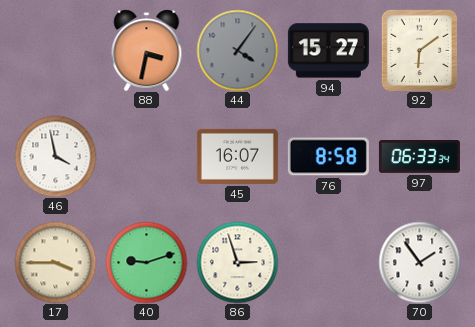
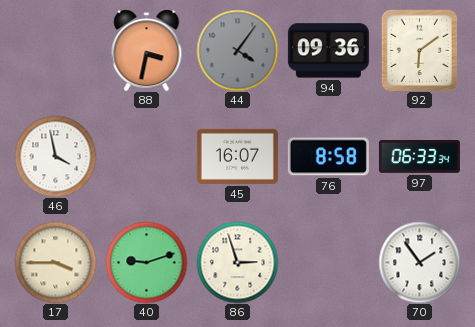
94: 15:27 -> 09:36 (328, 51)
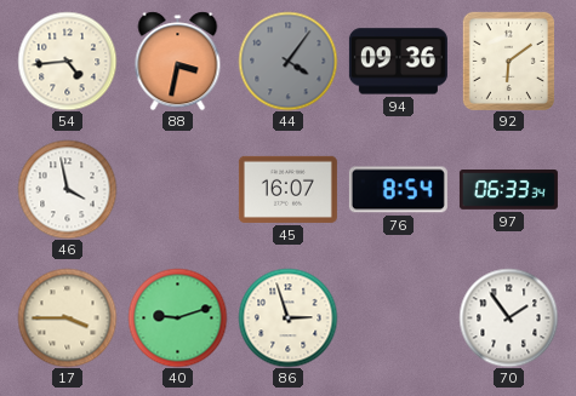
54: none -> 4:44 (67, 61)
76: 8:58 -> 8:54 (398, 190)
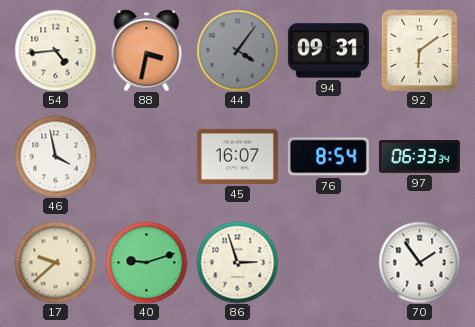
94: 09:36 -> 09:31 (328, 51)
17: 3:45 -> 9:38 (55, 262)
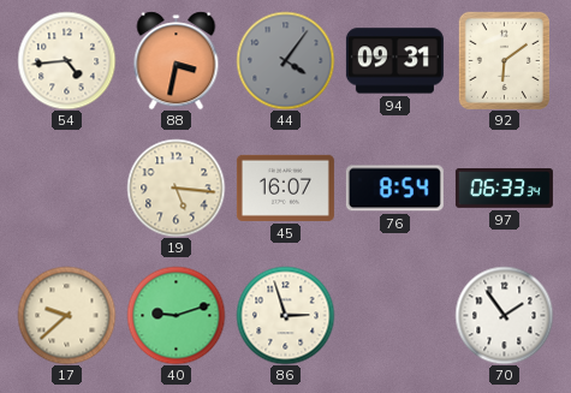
46: 3:58 -> none (55, 156)
19: none -> 5:16 (176, 187)
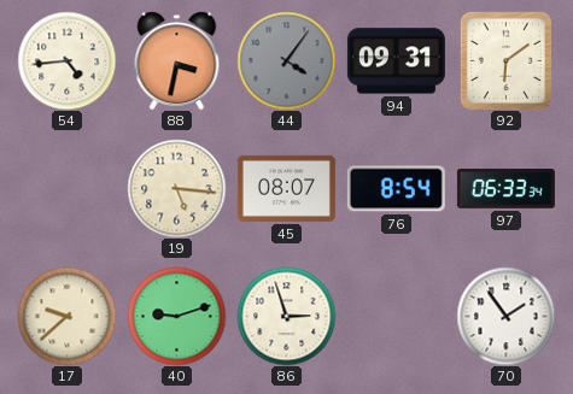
45: 16:07 -> 08:07 (286, 188)
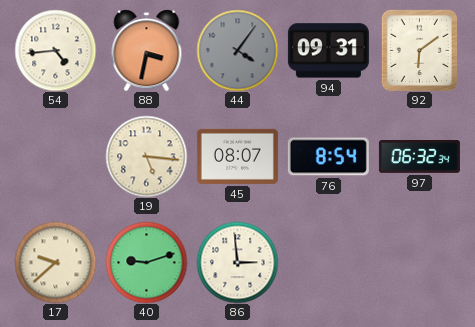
97: 06:33 -> 06:32 (419, 157)
86: 2:57 -> 2:59 (237, 262)
70: 1:54 -> none (505, 316)
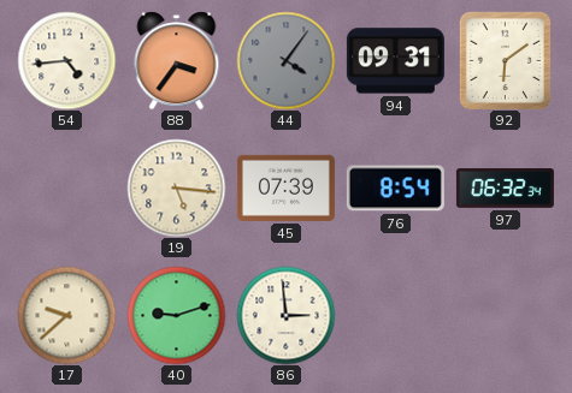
88: 3:32 -> 3:36 (177, 60)
45: 08:07 -> 07:39 (285, 187)
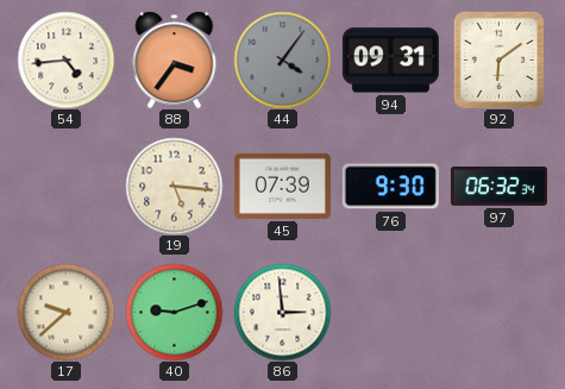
76: 8:54 -> 9:30 (390, 187)
